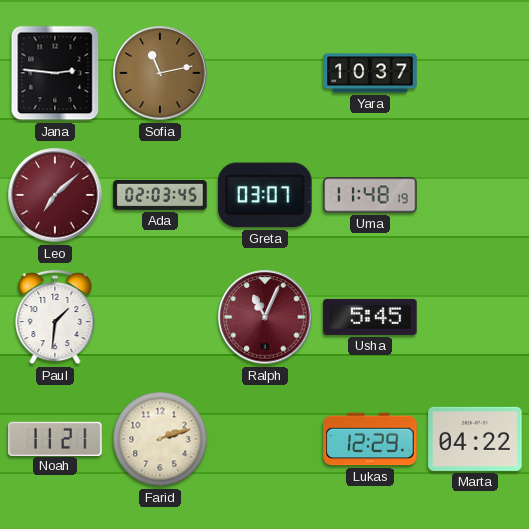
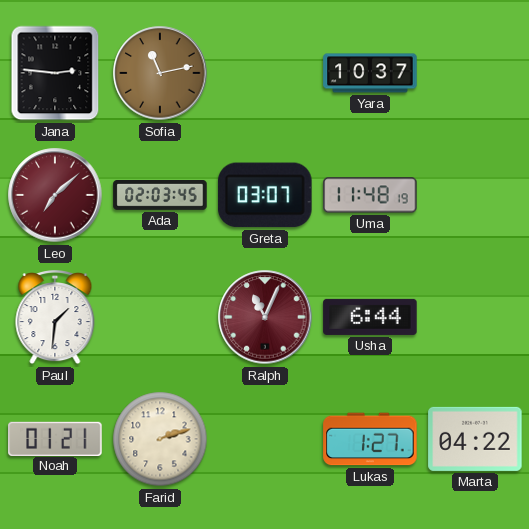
Usha: 5:45 -> 6:44 (370, 317)
Noah: 11:21 -> 01:21 (55, 438)
Lukas: 12:29 -> 1:27 (370, 439)
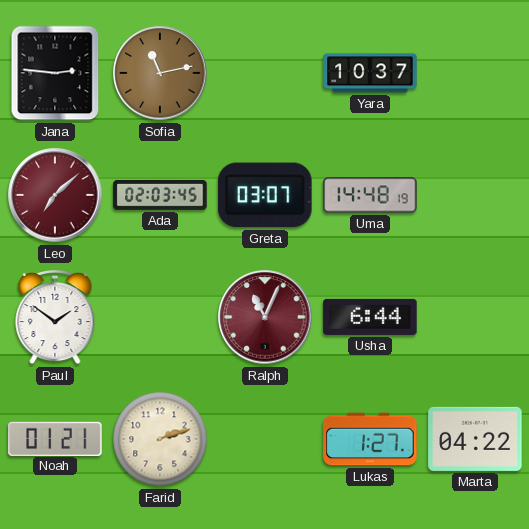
Uma: 11:48 -> 14:48 (370, 195)
Paul: 1:31 -> 1:51 (55, 318)
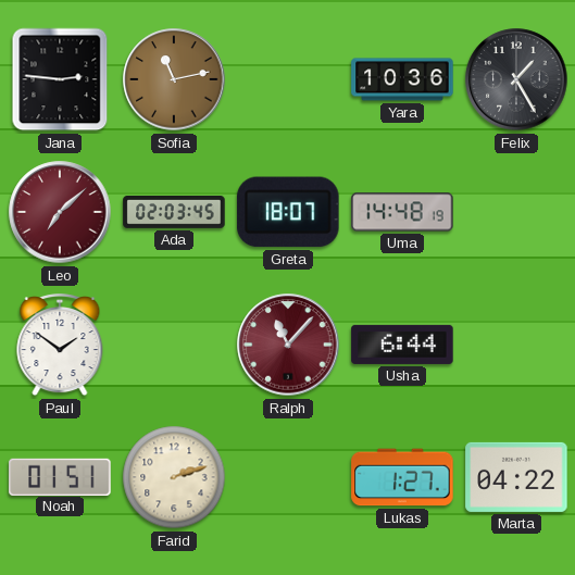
Yara: 10:37 -> 10:36 (402, 79)
Felix: none -> 1:25 (516, 79)
Greta: 03:07 -> 18:07 (288, 212)
Ralph: 11:04 -> 11:07 (288, 345)
Noah: 01:21 -> 01:51 (60, 476)
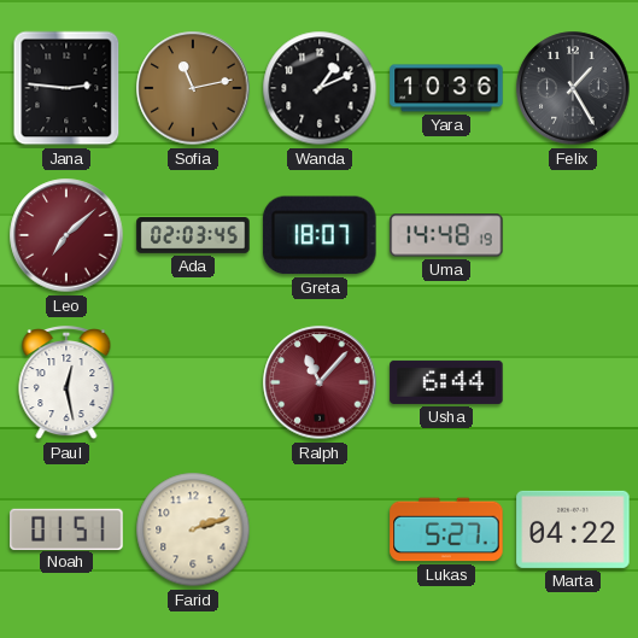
Wanda: none -> 1:11 (320, 88)
Paul: 1:51 -> 12:28 (66, 384)
Lukas: 1:27 -> 5:27 (446, 529)
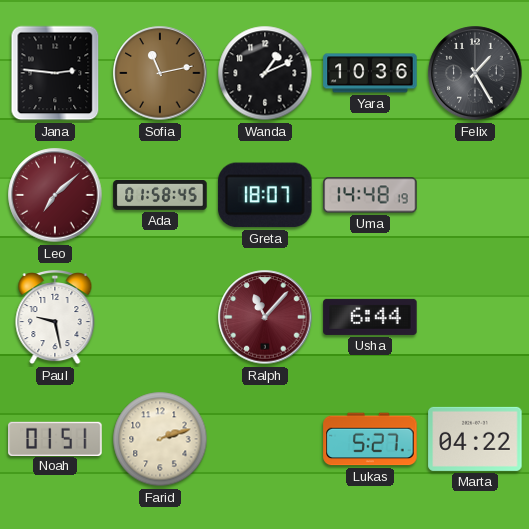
Ada: 02:03 -> 01:58 (160, 196)
Paul: 12:28 -> 9:28 (55, 318)
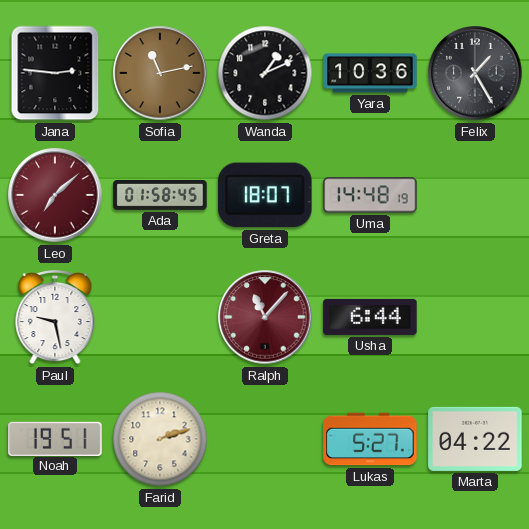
Noah: 01:51 -> 19:51 (55, 438)
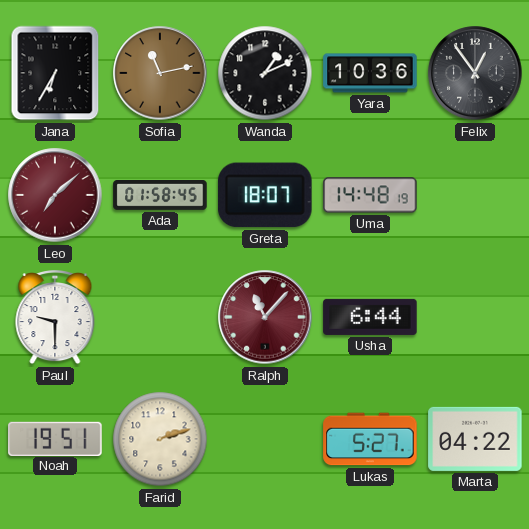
Jana: 2:46 -> 6:35 (55, 73)
Felix: 1:25 -> 12:54 (475, 73)
Paul: 9:28 -> 9:30 (55, 318)
